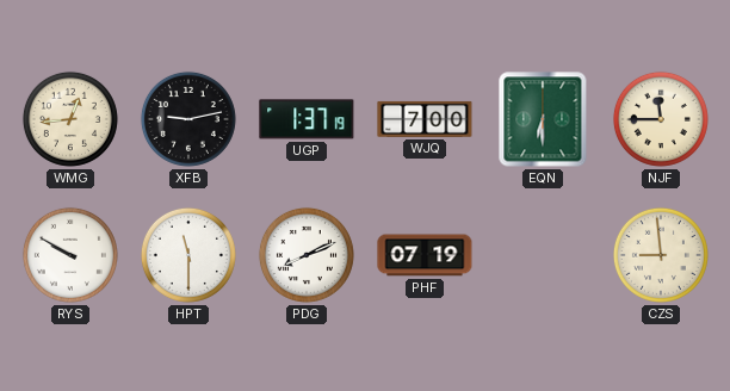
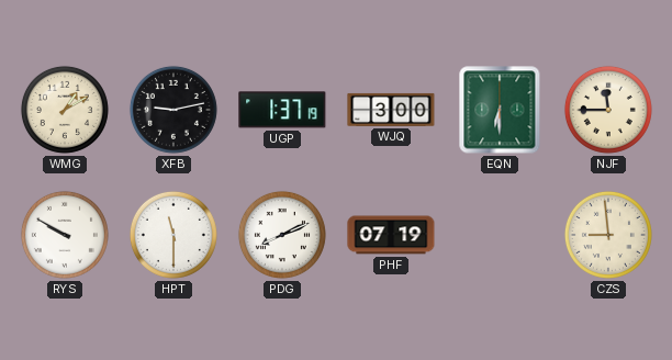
WMG: 12:44 -> 1:10 (65, 110)
WJQ: 7:00 -> 3:00 (391, 110)
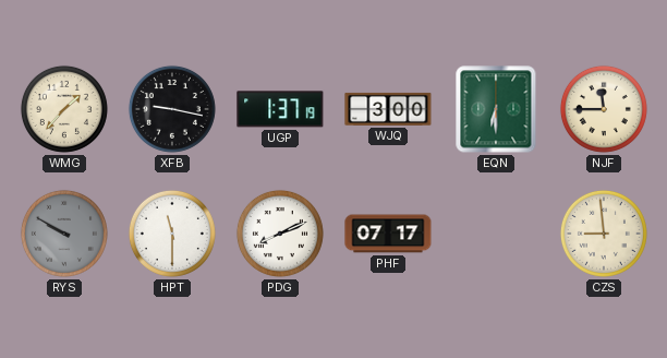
WMG: 1:10 -> 1:37 (64, 109)
XFB: 9:13 -> 9:17 (172, 109)
RYS dial: white -> grey (64, 234)
PHF: 07:19 -> 07:17 (388, 234)
